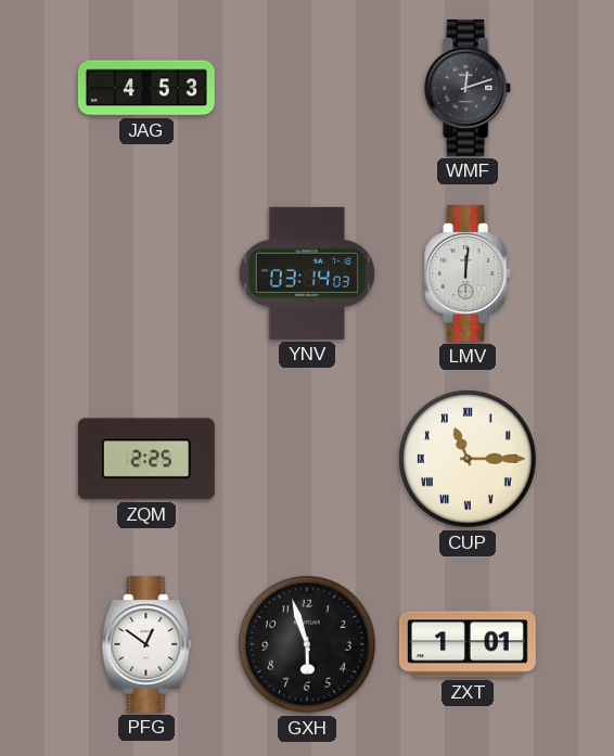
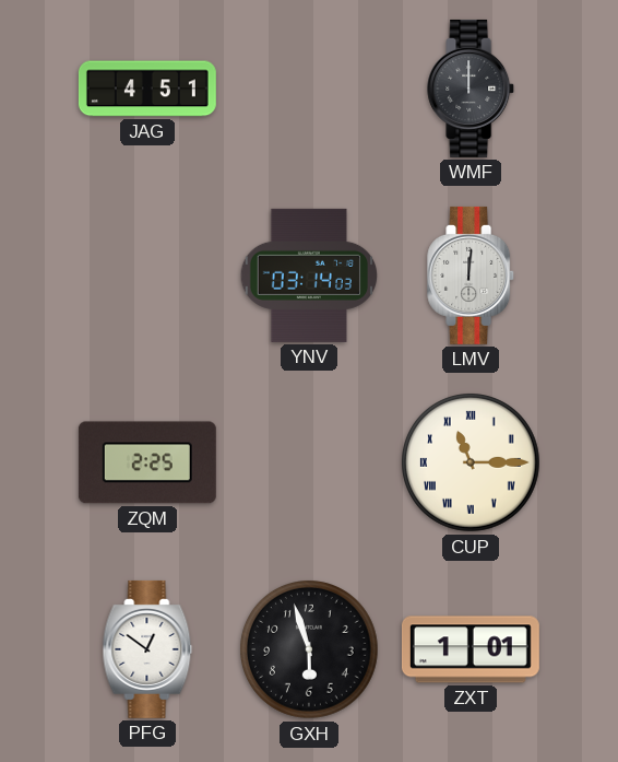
JAG: 4:53 -> 4:51 (147, 89)
WMF: 12:12 -> 12:00 (472, 89)
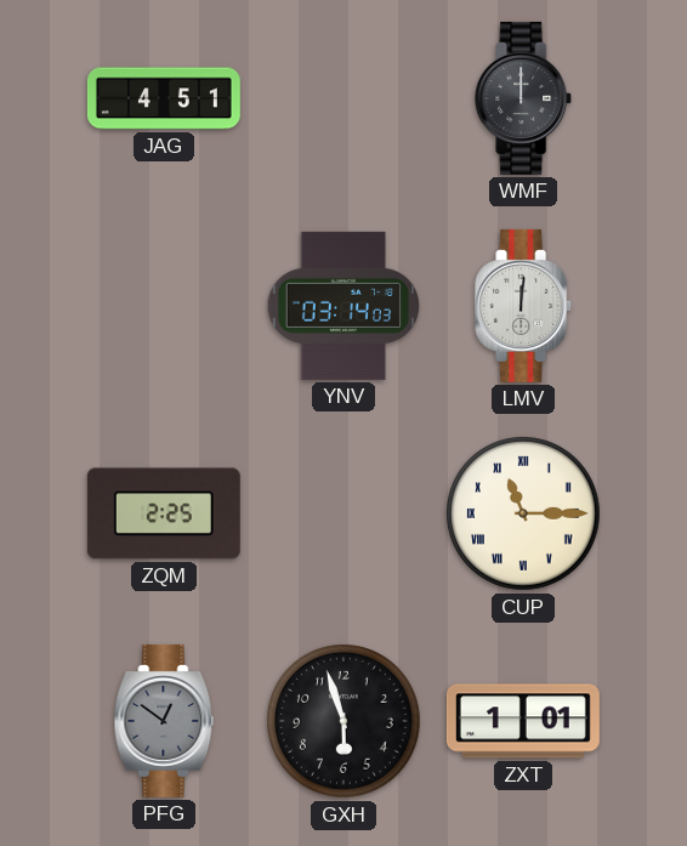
PFG dial: white -> grey (164, 721)
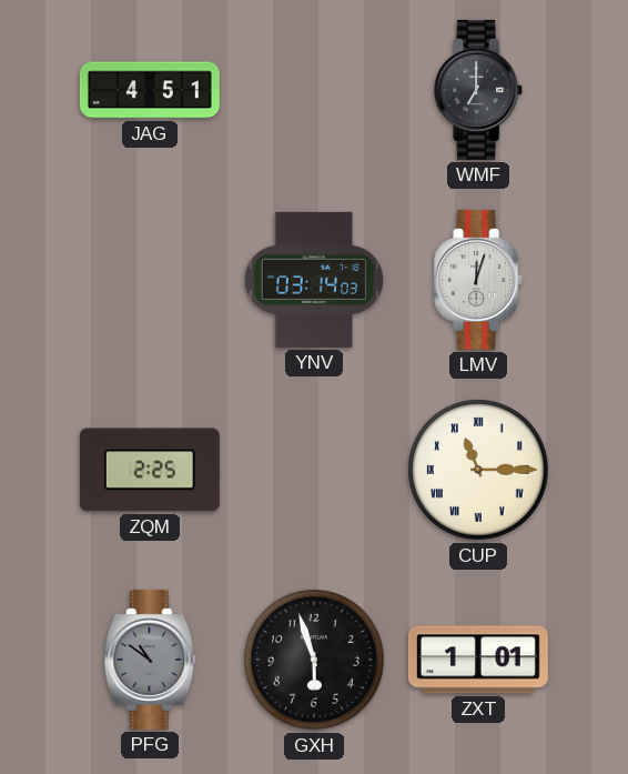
WMF: 12:00 -> 7:00 (479, 90)
LMV: 12:01 -> 12:03 (479, 280)
PFG: 12:51 -> 10:51 (150, 660)
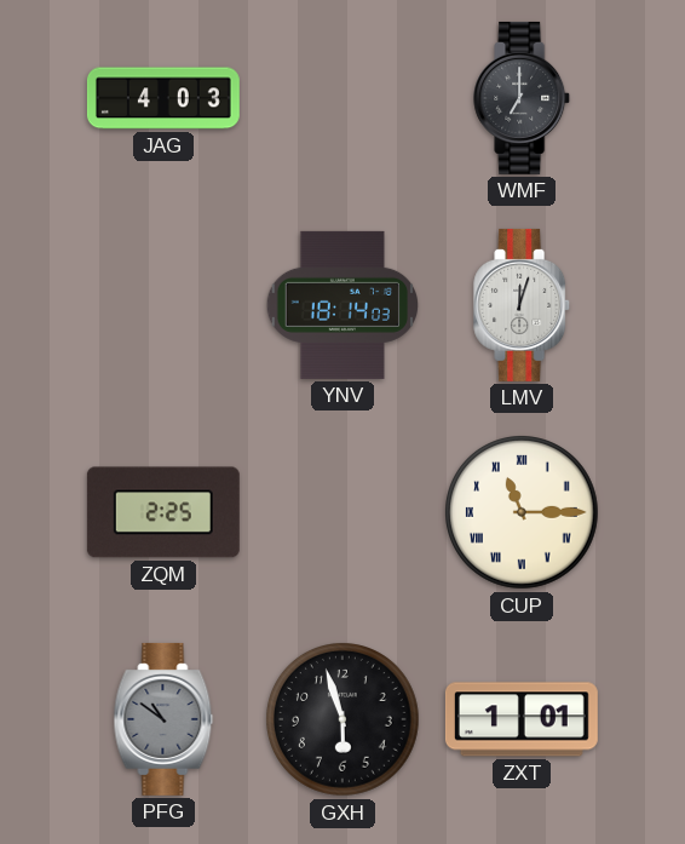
JAG: 4:51 -> 4:03 (163, 98)
YNV: 03:14 -> 18:14 (342, 305)
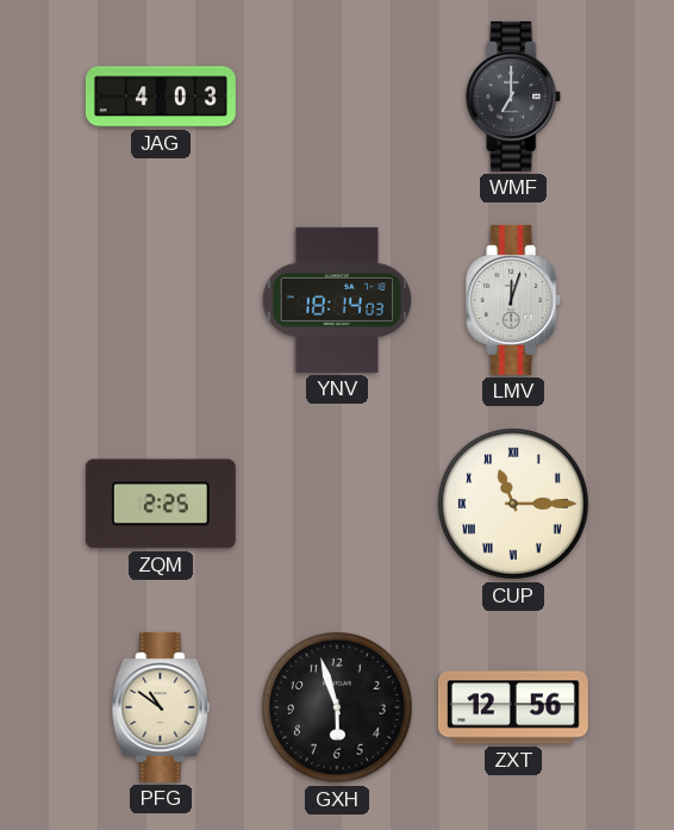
PFG dial: grey -> cream (161, 707)
ZXT: 1:01 -> 12:56 (513, 707)
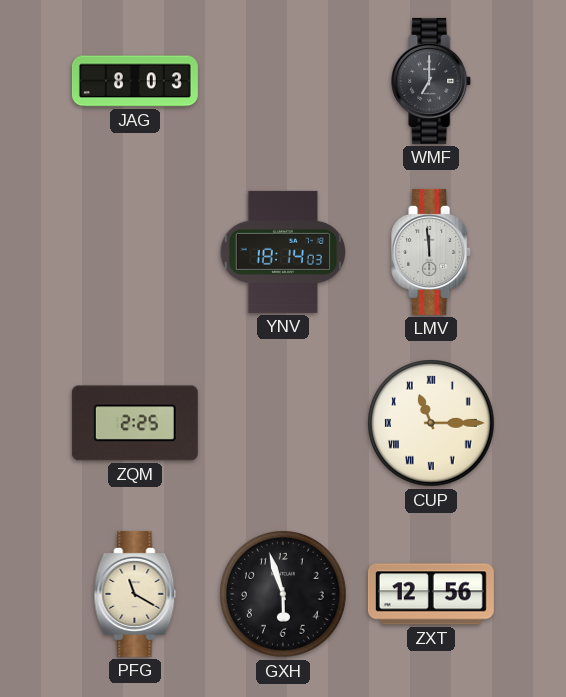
JAG: 4:03 -> 8:03 (135, 81)
LMV: 12:03 -> 11:59 (432, 252)
PFG: 10:51 -> 11:20 (135, 594)
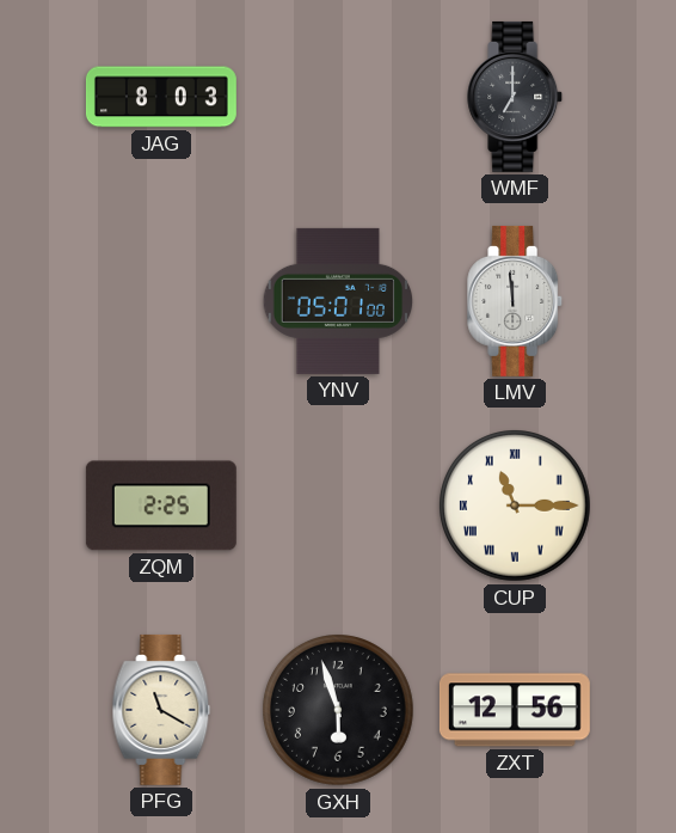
YNV: 18:14 -> 05:01 (338, 301)
